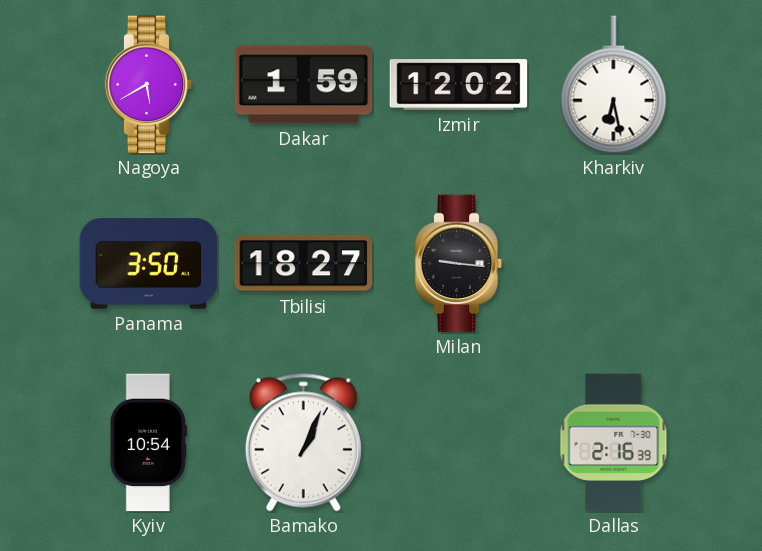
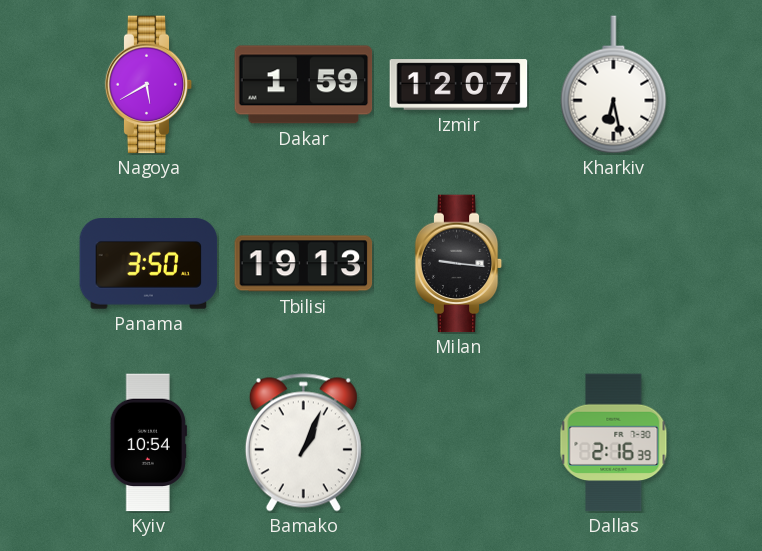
Izmir: 12:02 -> 12:07 (459, 85)
Tbilisi: 18:27 -> 19:13 (304, 264)
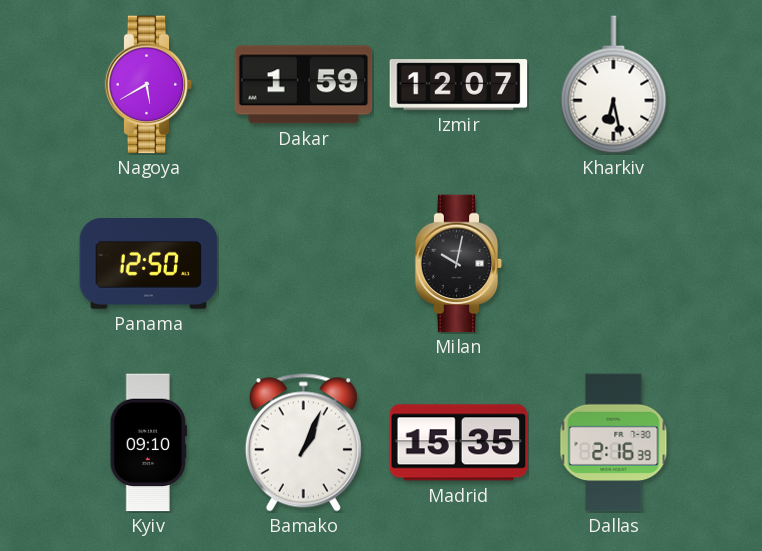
Panama: 3:50 -> 12:50 (149, 264)
Tbilisi: 19:13 -> none (304, 264)
Milan: 9:16 -> 10:02 (459, 264)
Kyiv: 10:54 -> 09:10 (148, 443)
Madrid: none -> 15:35 (459, 443)
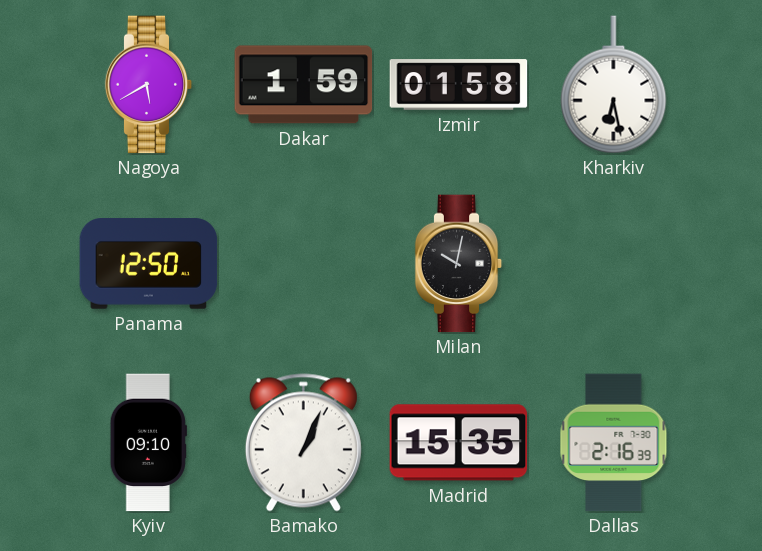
Izmir: 12:07 -> 01:58 (459, 85)
